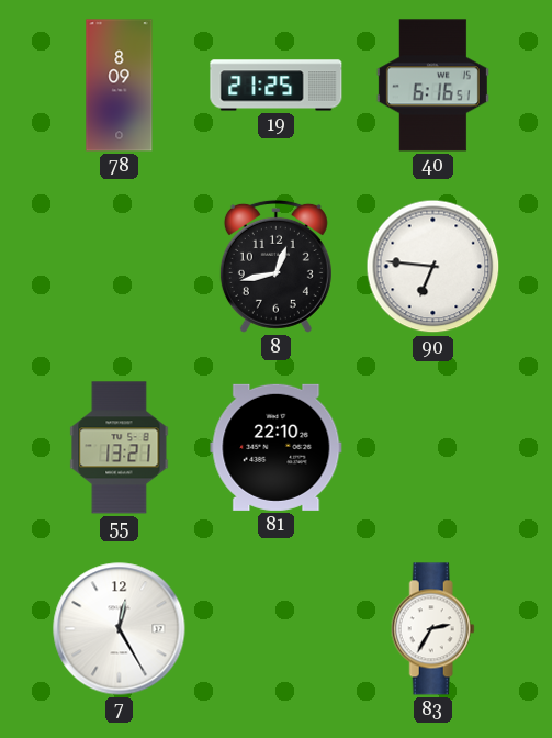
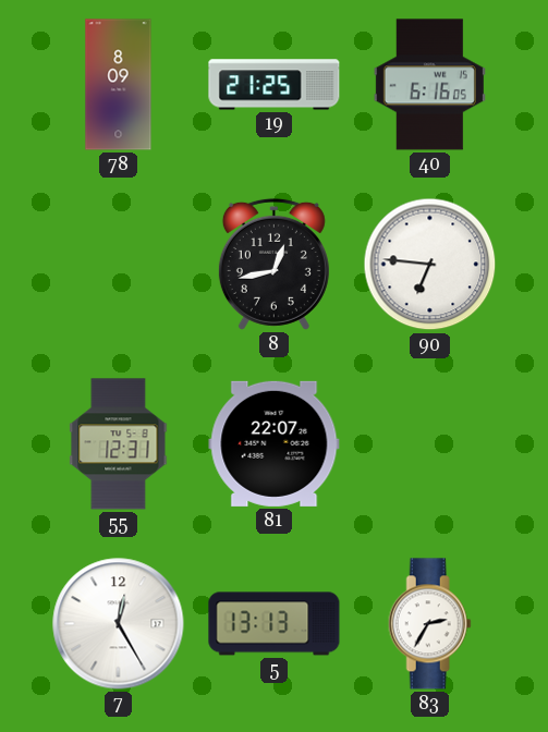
40: 6:16:51 -> 6:16:05 (429, 85)
55: 13:21 -> 12:31 (119, 444)
81: 22:10 -> 22:07 (275, 443)
5: none -> 13:13 (275, 624)
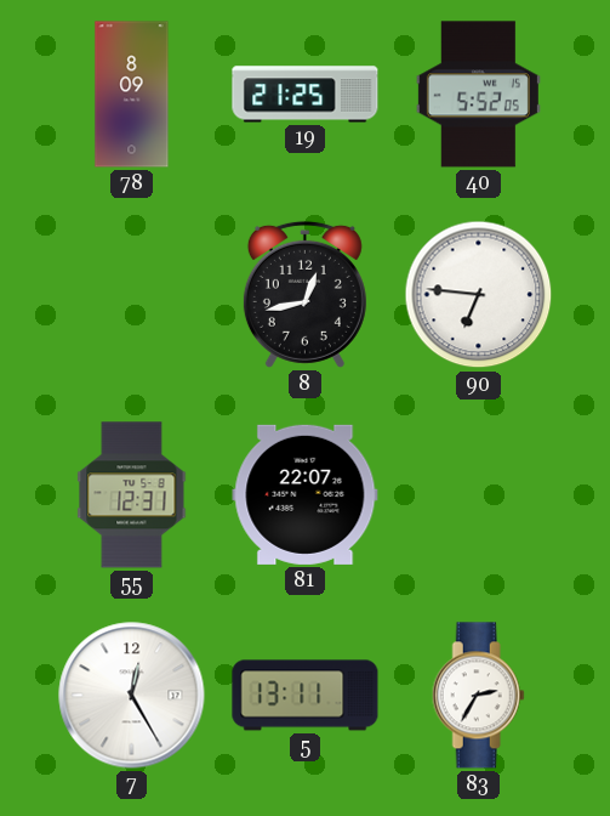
40: 6:16 -> 5:52 (478, 95)
5: 13:13 -> 13:11 (306, 696)
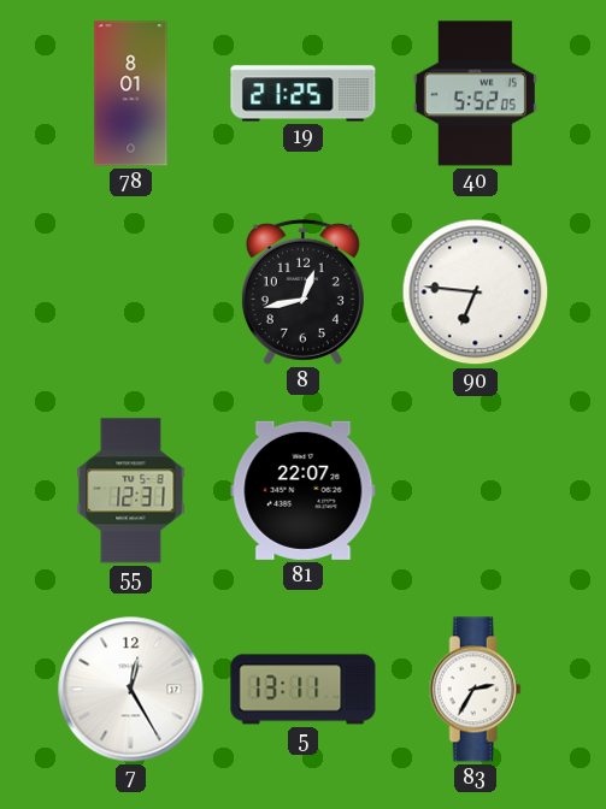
78: 8:09 -> 8:01 (131, 94)
